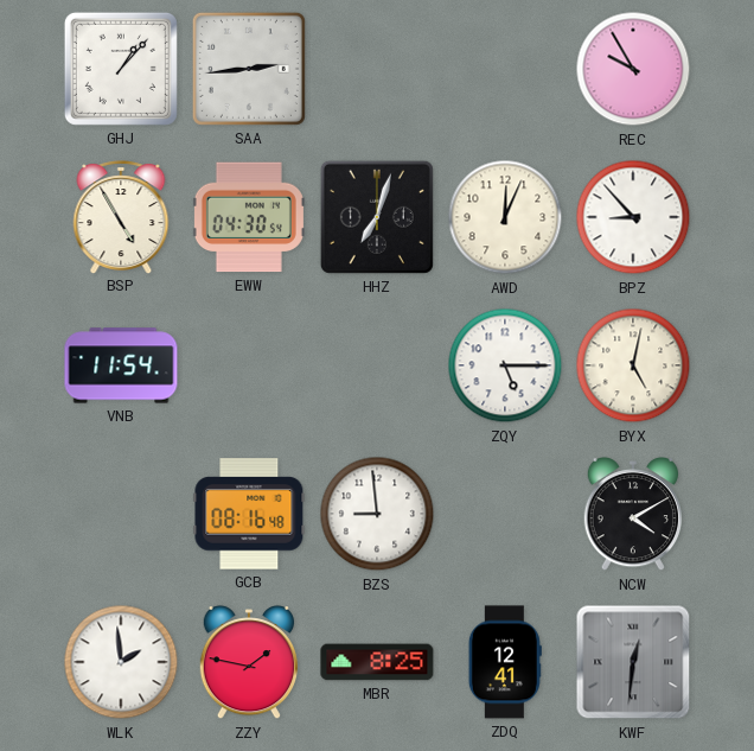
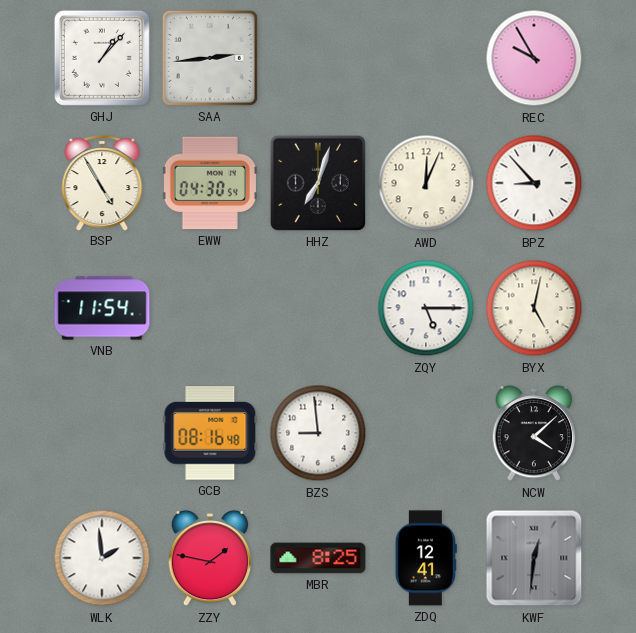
NCW: 4:10 -> 4:08 (533, 433)
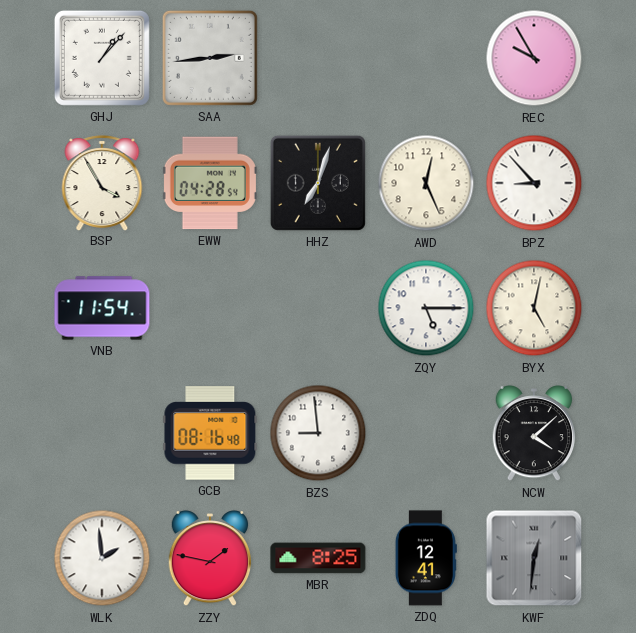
BSP: 4:55 -> 3:55 (102, 183)
EWW: 04:30 -> 04:28 (210, 183)
AWD: 12:04 -> 12:26 (426, 183)
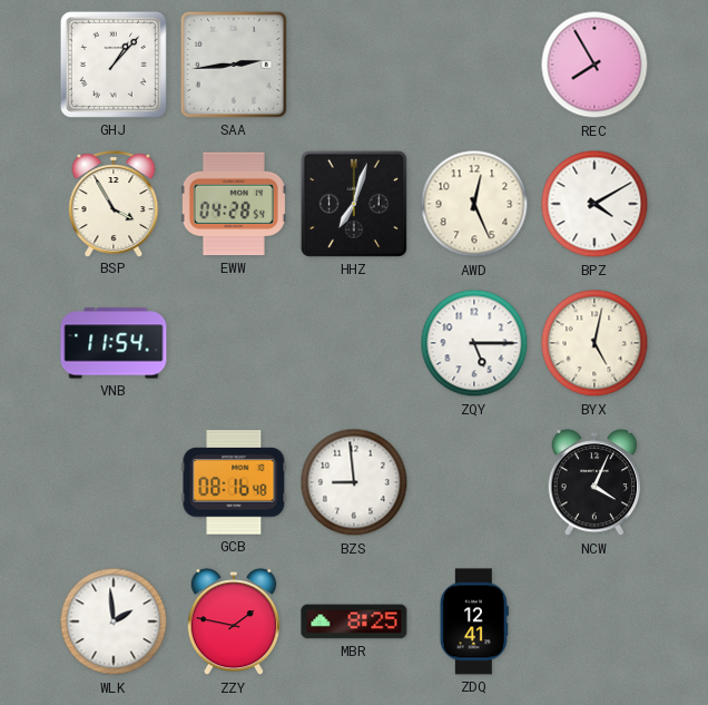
REC: 9:55 -> 7:55 (594, 65)
BPZ: 8:53 -> 4:10 (594, 204)
NCW: 4:08 -> 4:04 (593, 482)
KWF: 12:31 -> none (534, 558)
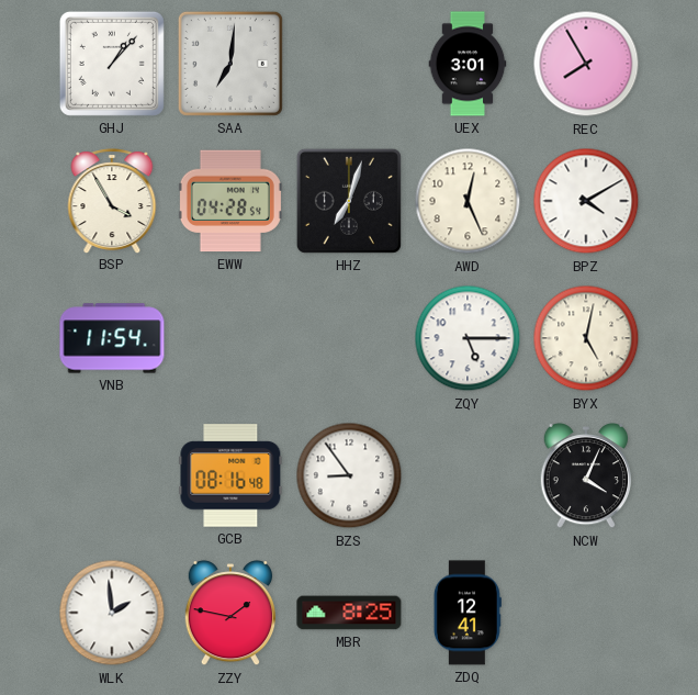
SAA: 2:44 -> 7:01 (230, 64)
UEX: none -> 3:01 (468, 64)
BZS: 8:59 -> 8:54 (349, 475)
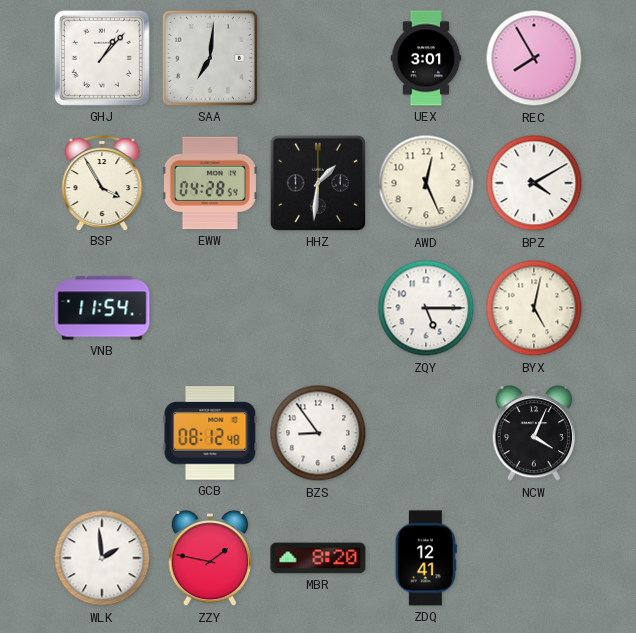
HHZ: 7:03 -> 1:31 (318, 183)
GCB: 08:16 -> 08:12 (210, 433)
MBR: 8:25 -> 8:20 (318, 558)
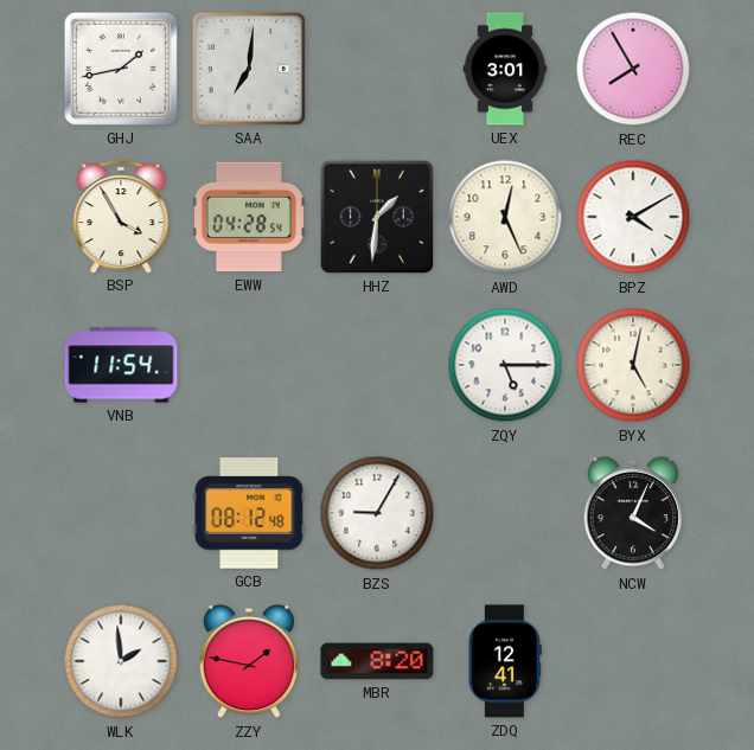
GHJ: 1:07 -> 1:43 (121, 69)
BZS: 8:54 -> 9:05 (377, 513)
